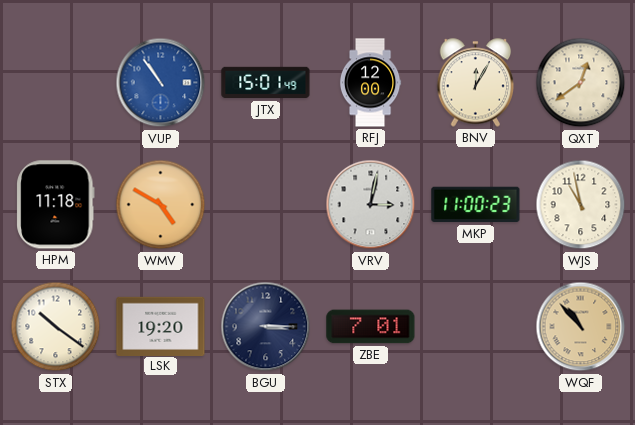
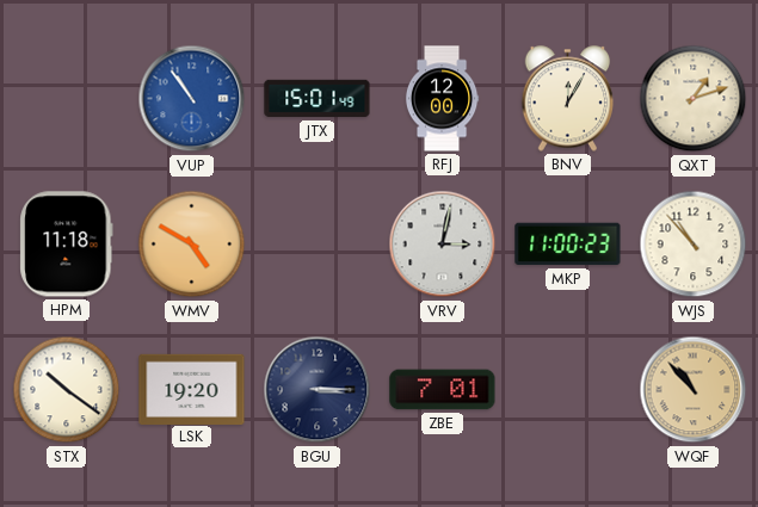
QXT: 12:39 -> 1:12 (694, 99)
WJS: 10:58 -> 10:53 (694, 245)
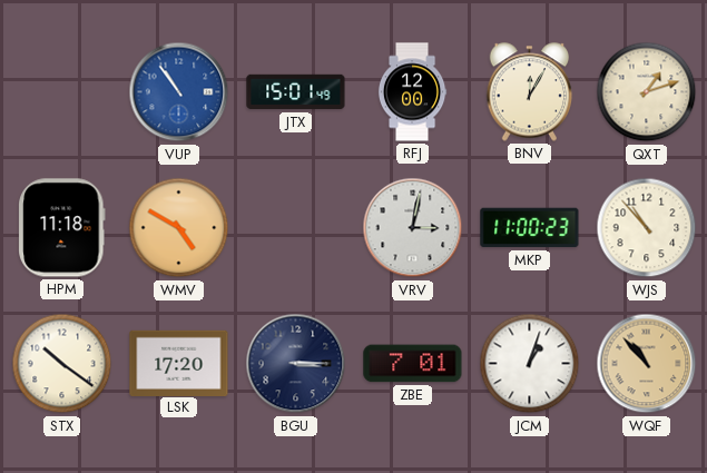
LSK: 19:20 -> 17:20 (179, 363)
JCM: none -> 1:03 (530, 364)
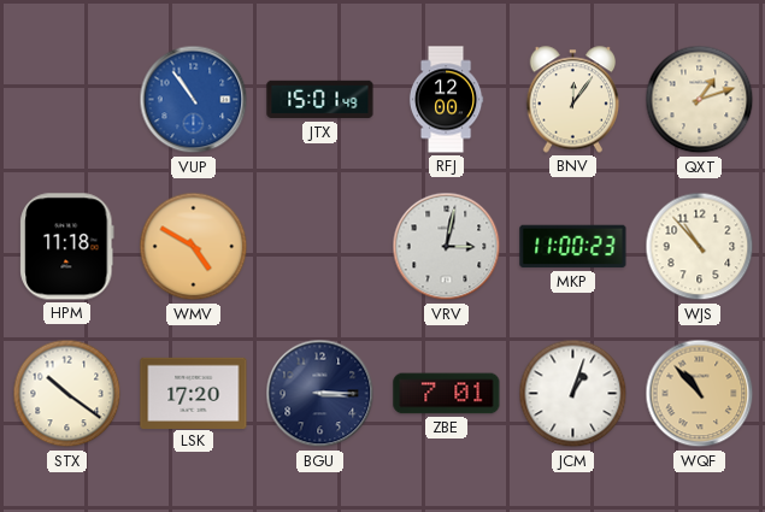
BNV: 12:05 -> 12:06 (573, 100)
